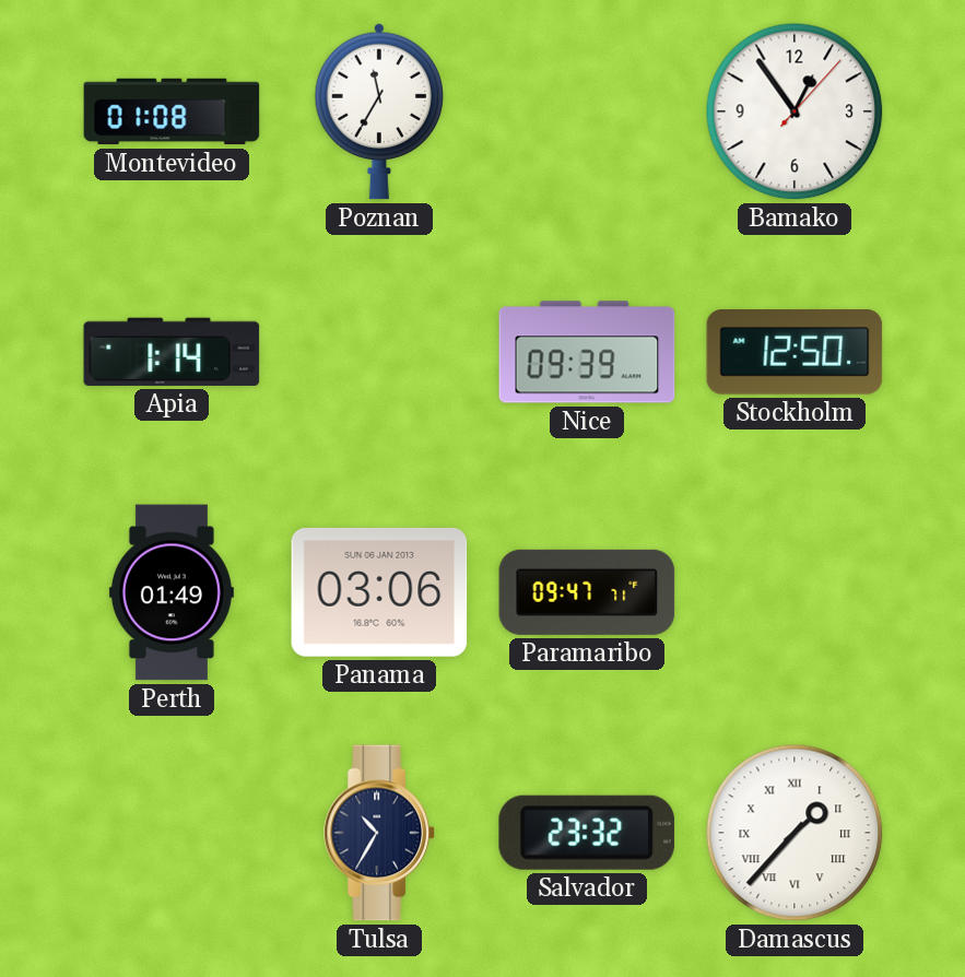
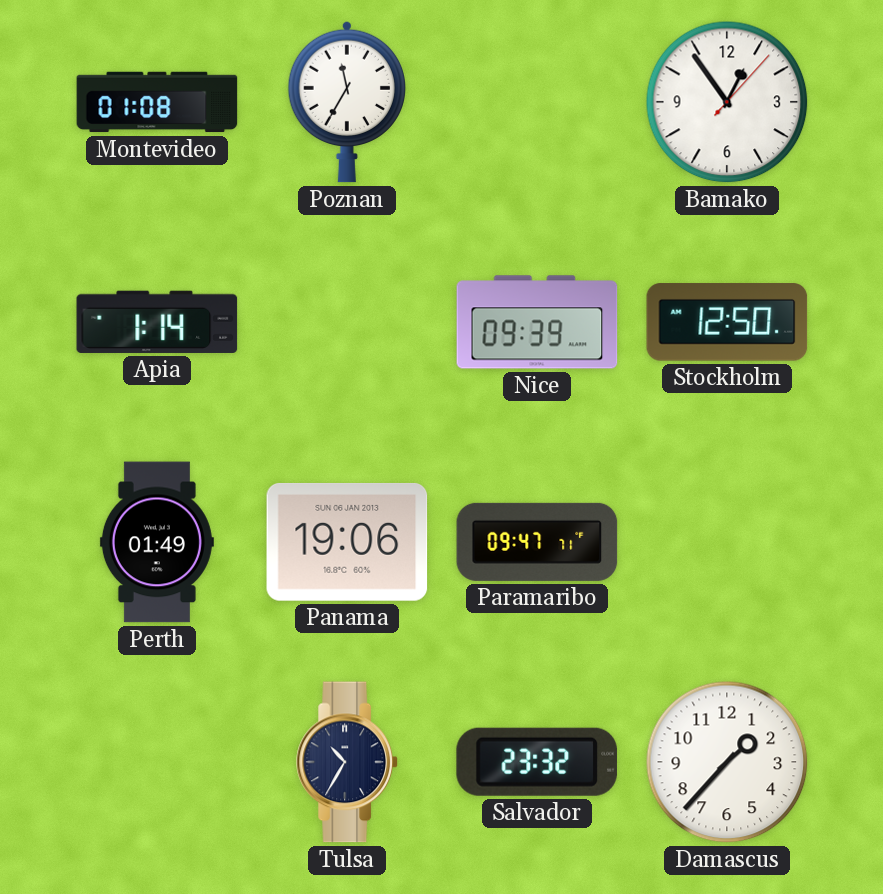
Panama: 03:06 -> 19:06 (347, 542)
Damascus numerals: Roman -> Arabic (727, 762)
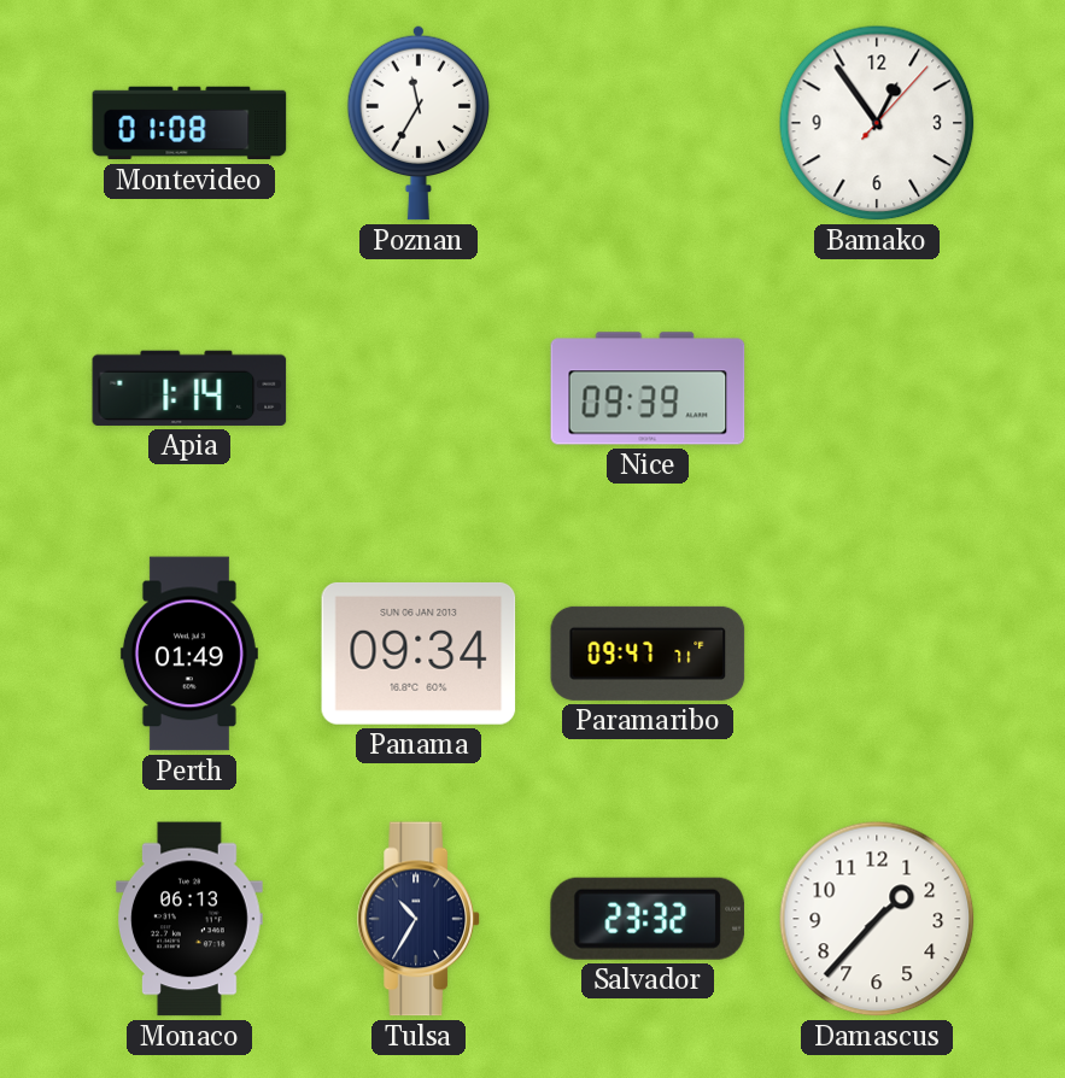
Stockholm: 12:50 -> none (727, 322)
Panama: 19:06 -> 09:34 (419, 654)
Monaco: none -> 06:13 (191, 919)
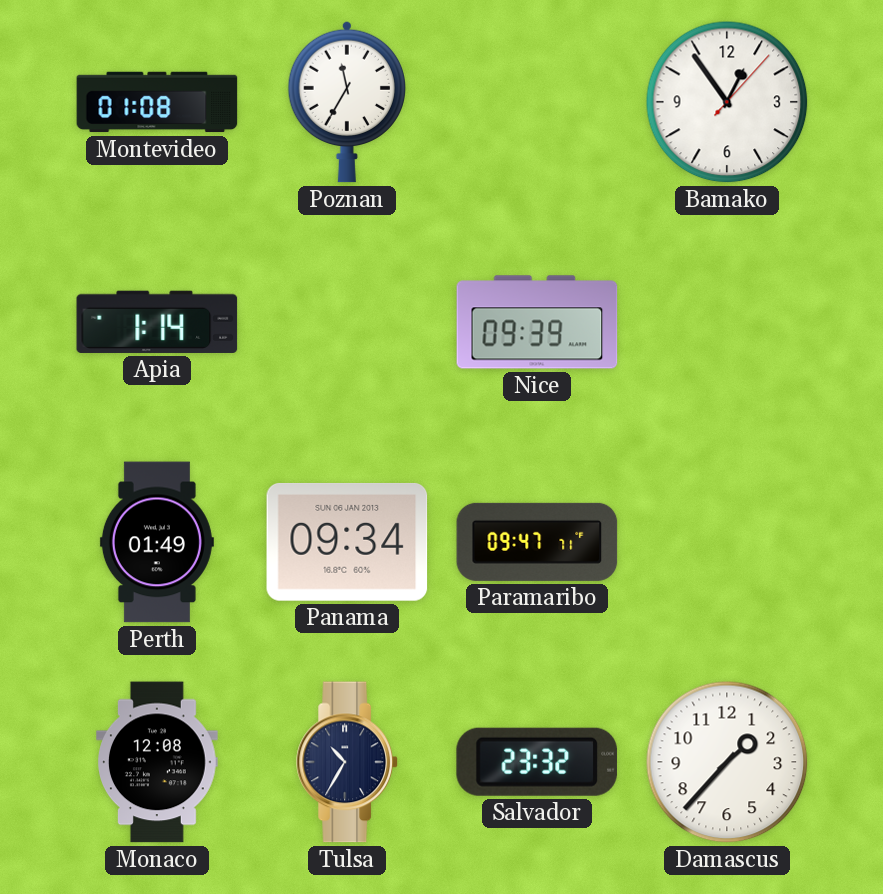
Monaco: 06:13 -> 12:08 (158, 762)
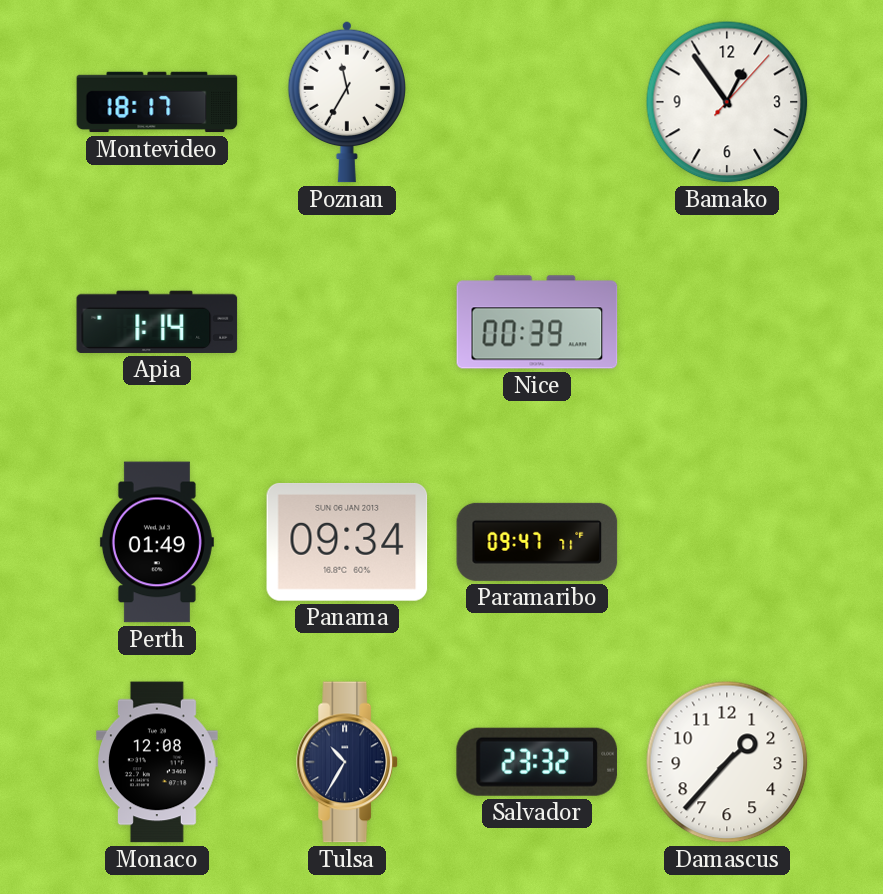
Montevideo: 01:08 -> 18:17 (157, 102)
Nice: 09:39 -> 00:39 (537, 322)
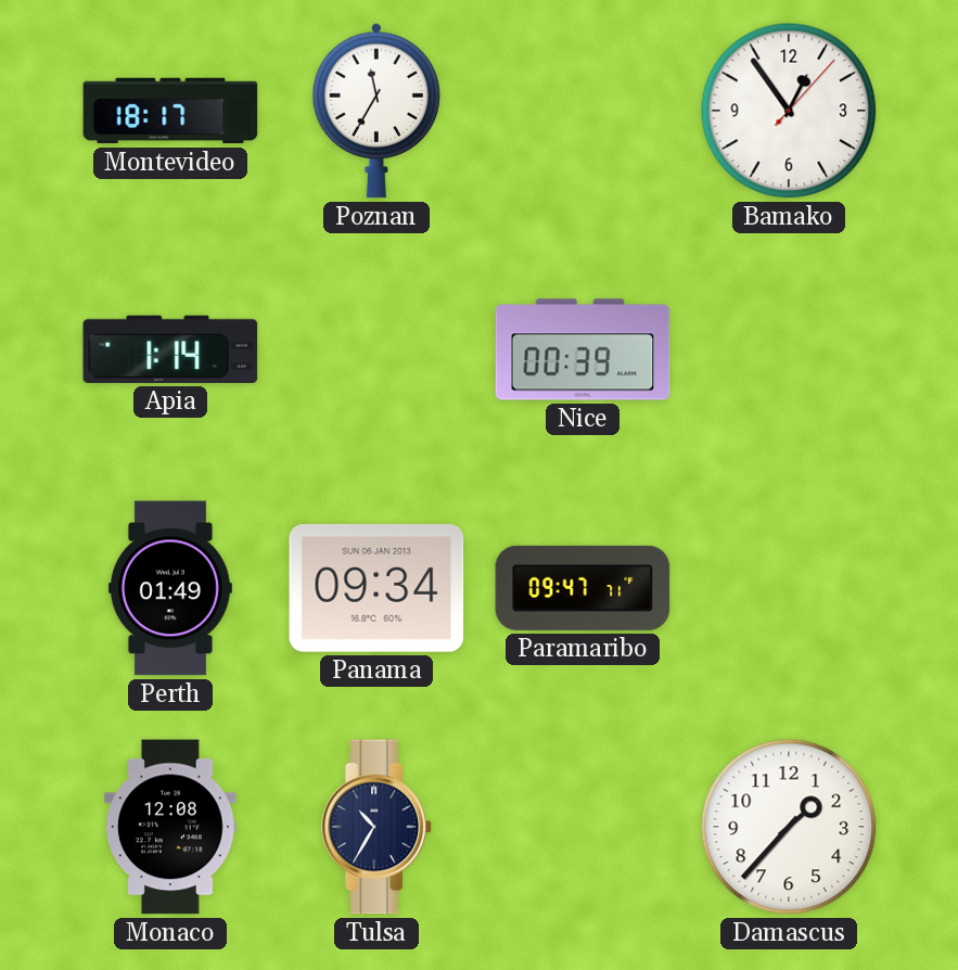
Salvador: 23:32 -> none (537, 762)
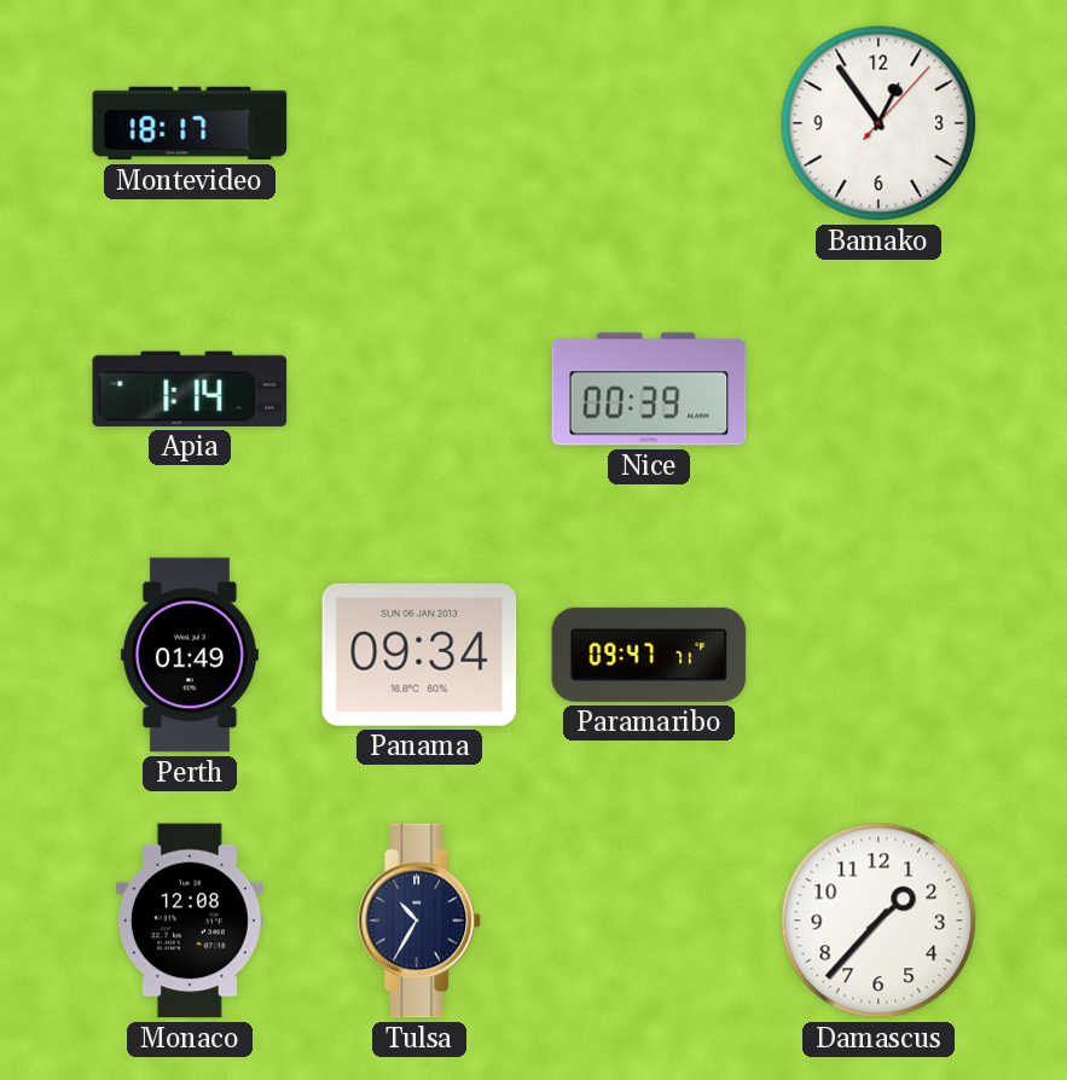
Poznan: 11:35 -> none (375, 111)
